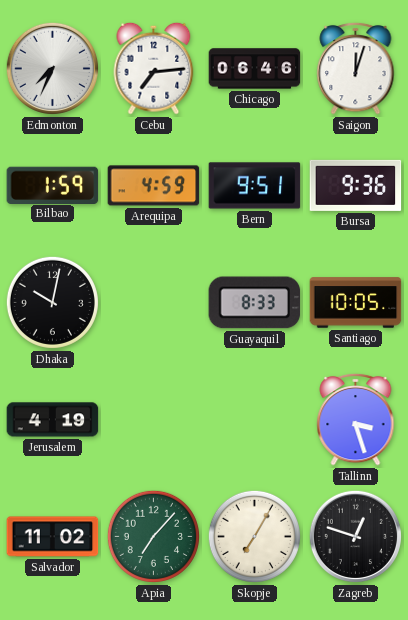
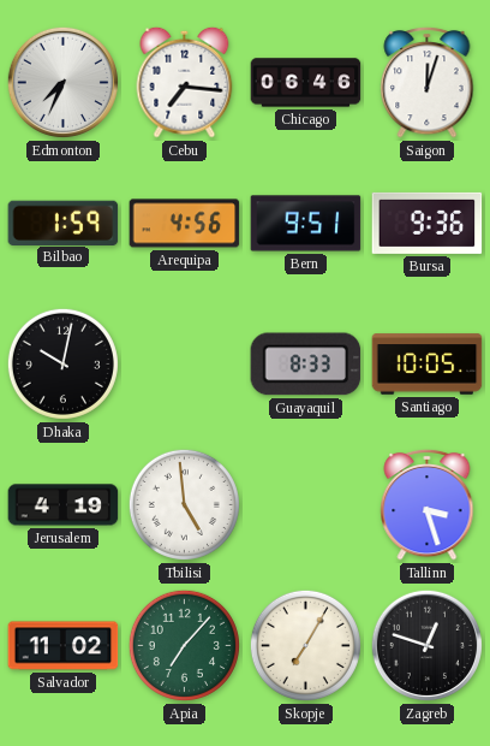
Cebu: 7:14 -> 7:16 (185, 82)
Arequipa: 4:59 -> 4:56 (185, 224)
Tbilisi: none -> 4:59 (184, 504)
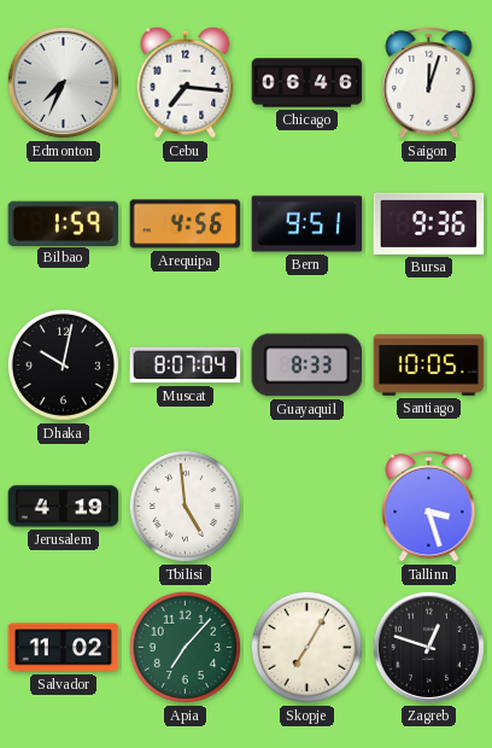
Muscat: none -> 8:07 (186, 366)
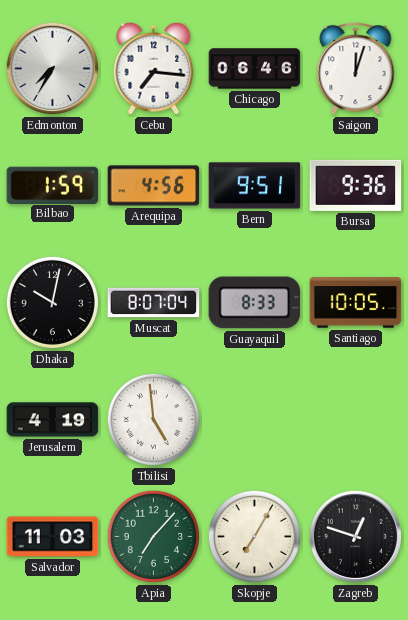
Edmonton: 7:34 -> 7:35 (52, 68)
Tallinn: 3:27 -> none (429, 506)
Salvador: 11:02 -> 11:03 (53, 537)
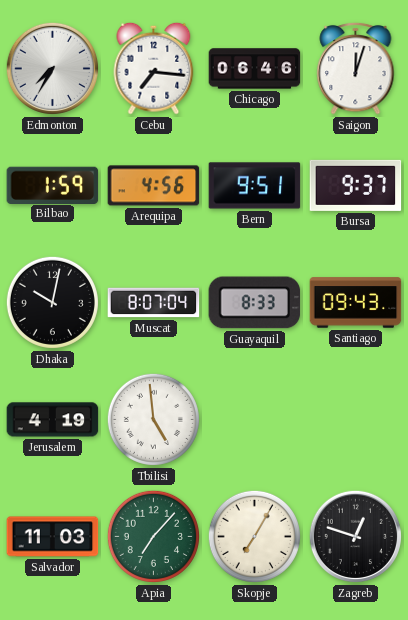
Bursa: 9:36 -> 9:37 (356, 185)
Santiago: 10:05 -> 09:43 (356, 303)
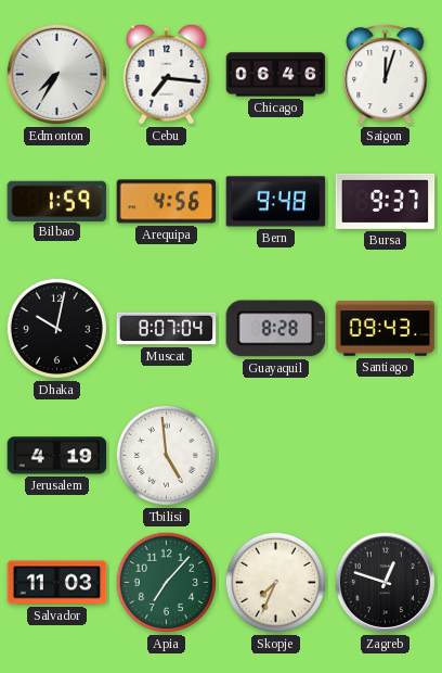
Bern: 9:51 -> 9:48 (276, 202)
Guayaquil: 8:33 -> 8:28 (276, 329)
Skopje: 7:05 -> 7:34 (275, 582)
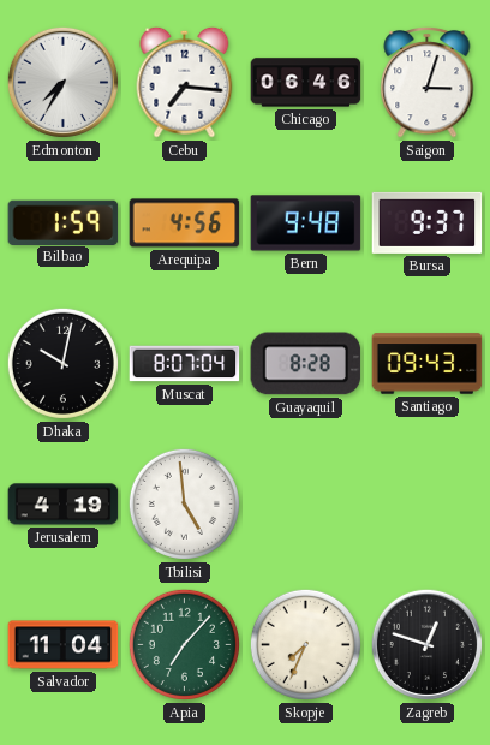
Saigon: 12:03 -> 3:03 (428, 82)
Salvador: 11:03 -> 11:04 (64, 645)
